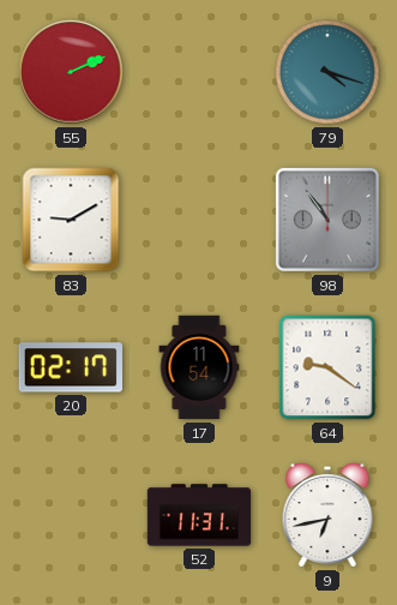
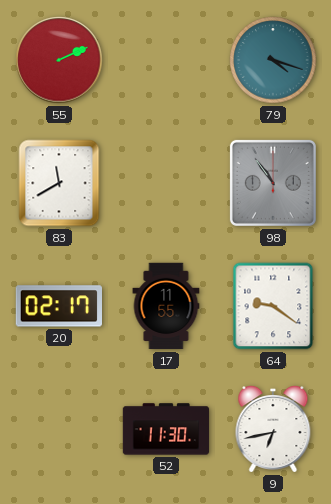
83: 9:10 -> 11:40 (59, 183)
17: 11:54 -> 11:55 (166, 306)
52: 11:31 -> 11:30 (166, 429)
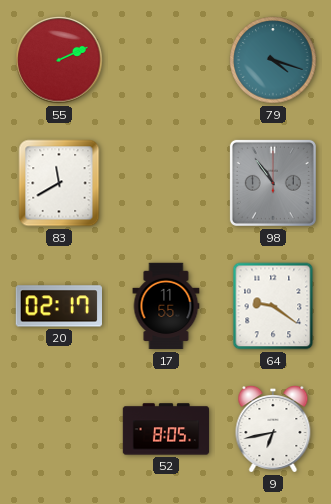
52: 11:30 -> 8:05 (166, 429)
